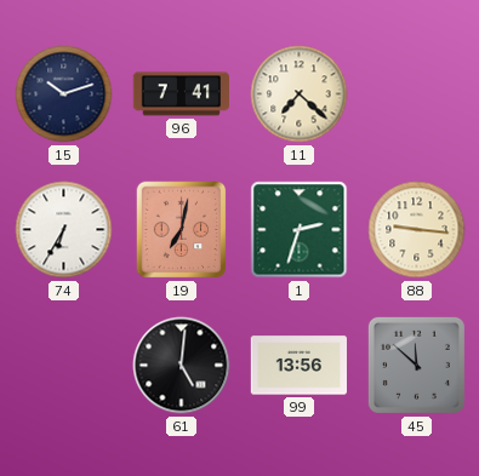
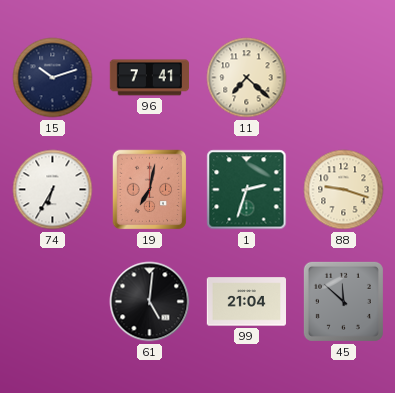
88: 9:16 -> 9:18 (344, 190)
99: 13:56 -> 21:04 (246, 302)
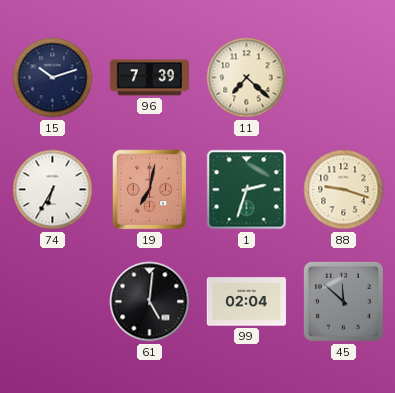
96: 7:41 -> 7:39 (149, 78)
99: 21:04 -> 02:04 (246, 302)
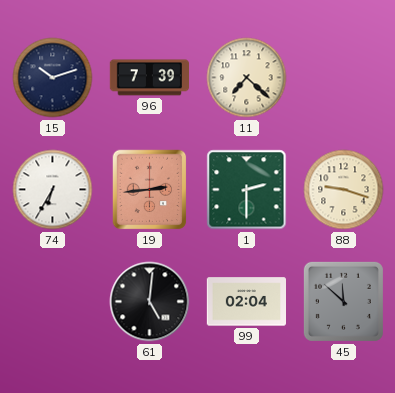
19: 7:02 -> 2:44 (150, 190)
1: 2:33 -> 2:30 (247, 190)
